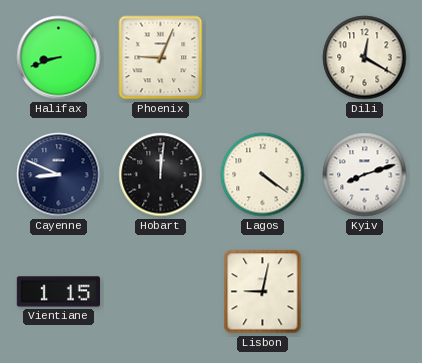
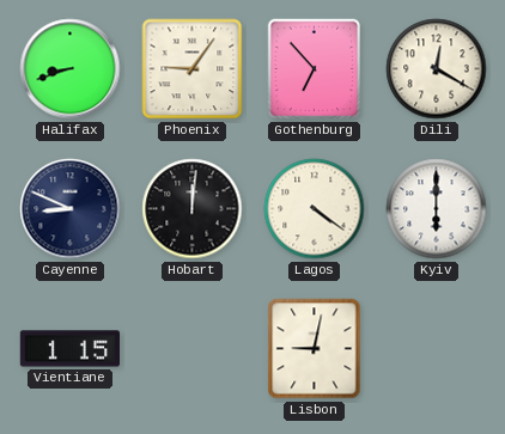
Phoenix: 9:04 -> 9:06 (193, 69)
Gothenburg: none -> 6:53 (315, 69)
Kyiv: 8:12 -> 6:00 (437, 209)
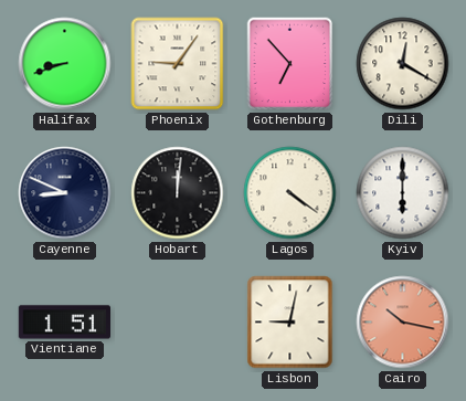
Vientiane: 1:15 -> 1:51 (65, 323)
Cairo: none -> 10:17 (403, 323)
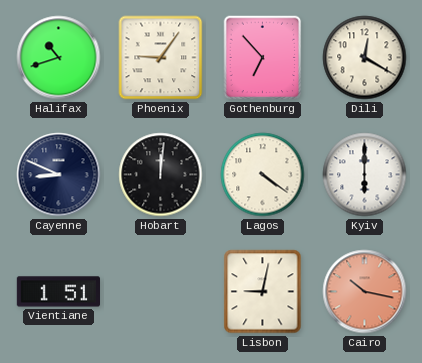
Halifax: 8:42 -> 10:42 (59, 58)
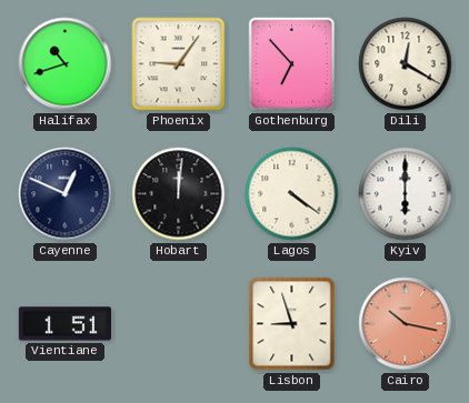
Cayenne: 8:49 -> 12:49 (66, 194)
Lisbon: 9:02 -> 8:57 (292, 324)
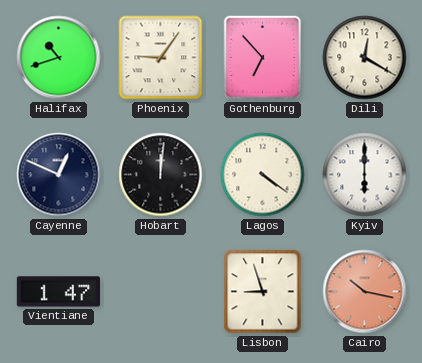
Vientiane: 1:51 -> 1:47 (59, 292)
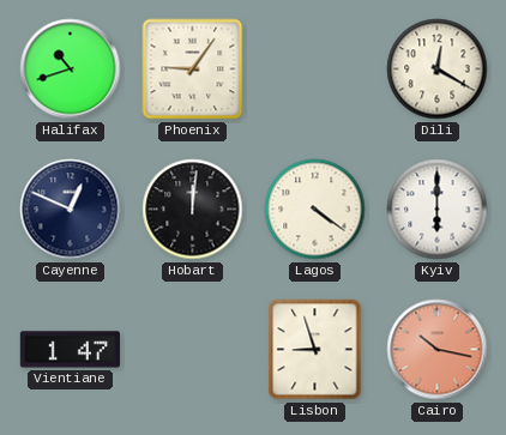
Gothenburg: 6:53 -> none (263, 58)
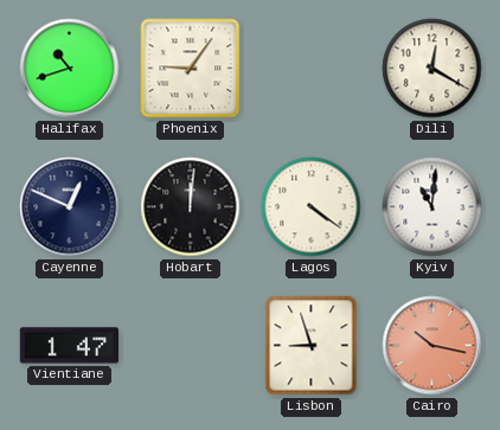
Kyiv: 6:00 -> 11:01 (432, 207)
